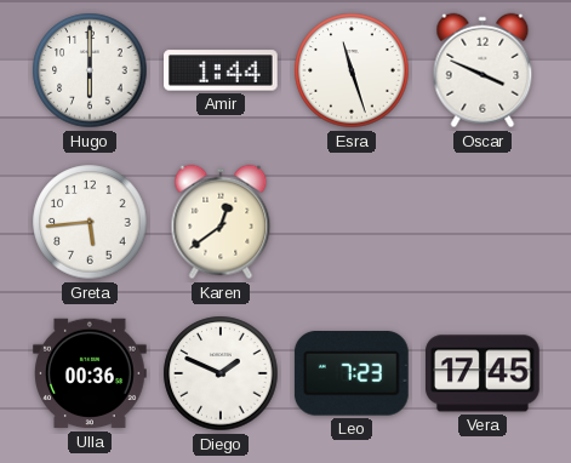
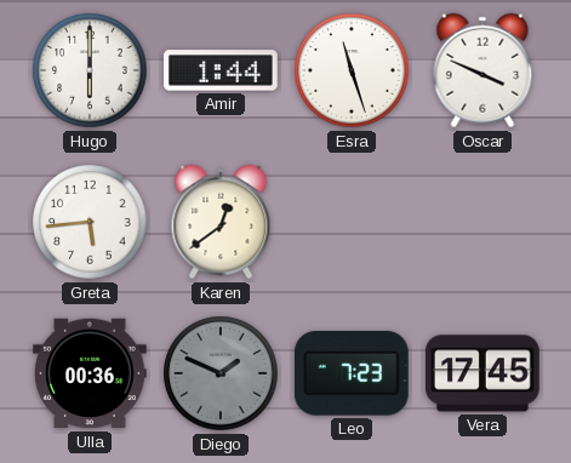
Diego dial: white -> grey (221, 373)
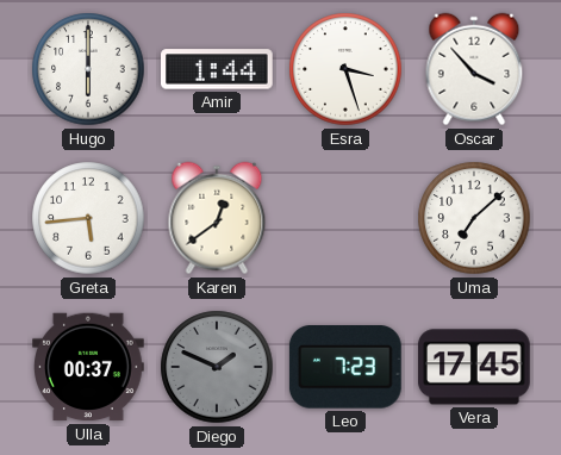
Esra: 11:27 -> 3:27 (345, 69)
Oscar: 3:49 -> 3:53 (474, 69)
Uma: none -> 7:08 (474, 218)
Ulla: 00:36 -> 00:37 (88, 367)
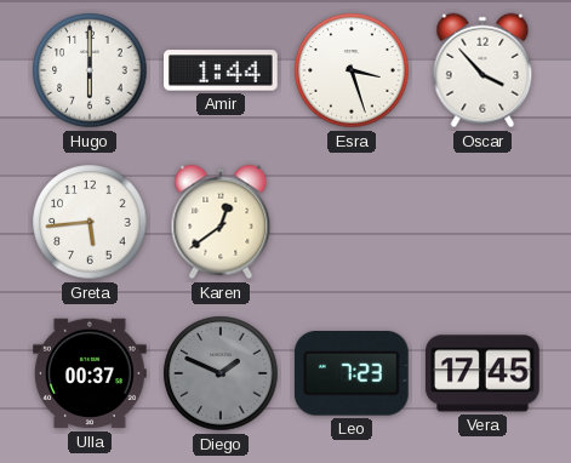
Uma: 7:08 -> none (474, 218)
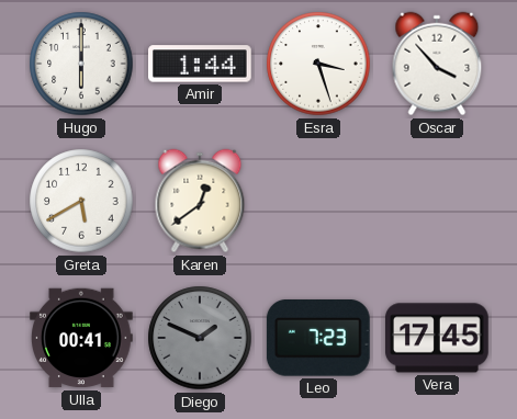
Greta: 5:44 -> 5:40 (81, 201)
Ulla: 00:37 -> 00:41 (81, 338)
